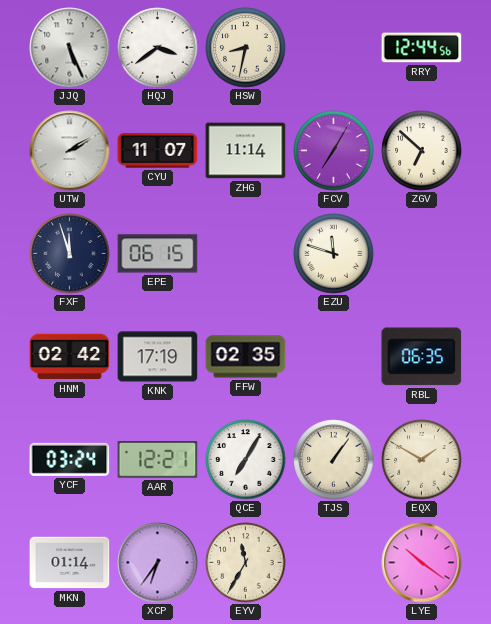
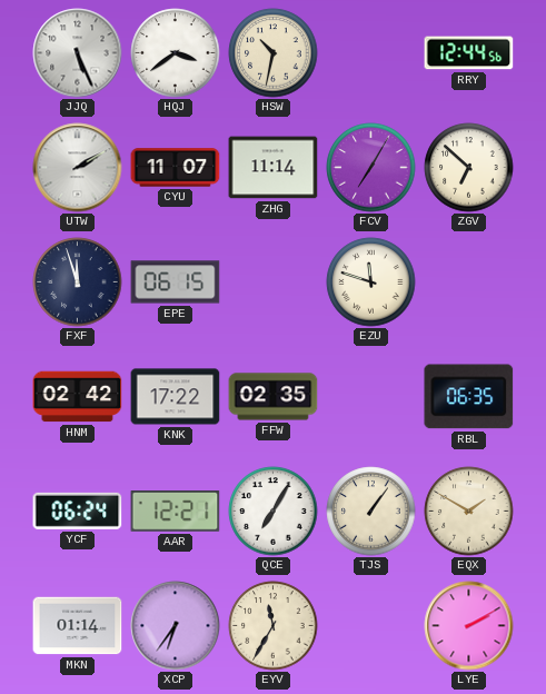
HSW: 8:32 -> 10:32 (274, 53)
KNK: 17:19 -> 17:22 (176, 397)
YCF: 03:24 -> 06:24 (78, 510)
LYE: 10:21 -> 2:10 (469, 626)
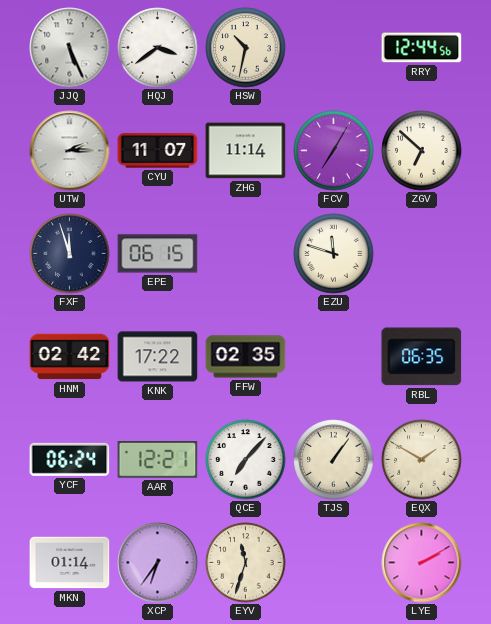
UTW: 2:10 -> 2:15 (70, 151)
QCE: 7:05 -> 7:07 (246, 460)
EYV: 11:35 -> 11:33 (246, 563)
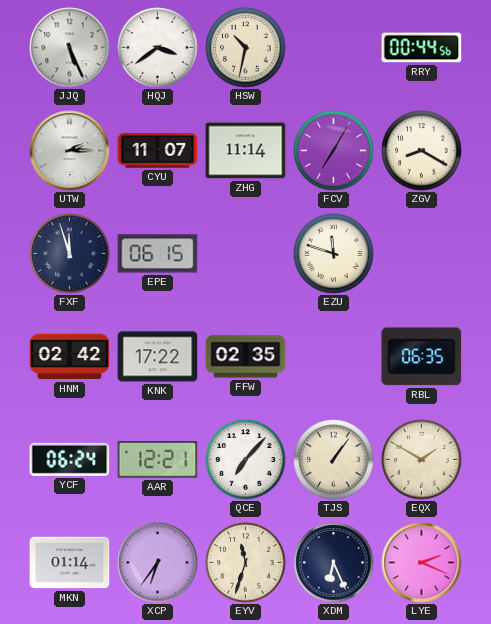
RRY: 12:44 -> 00:44 (422, 48)
ZGV: 6:52 -> 8:20 (422, 151)
XDM: none -> 6:26 (334, 563)
LYE: 2:10 -> 2:19 (422, 563)
